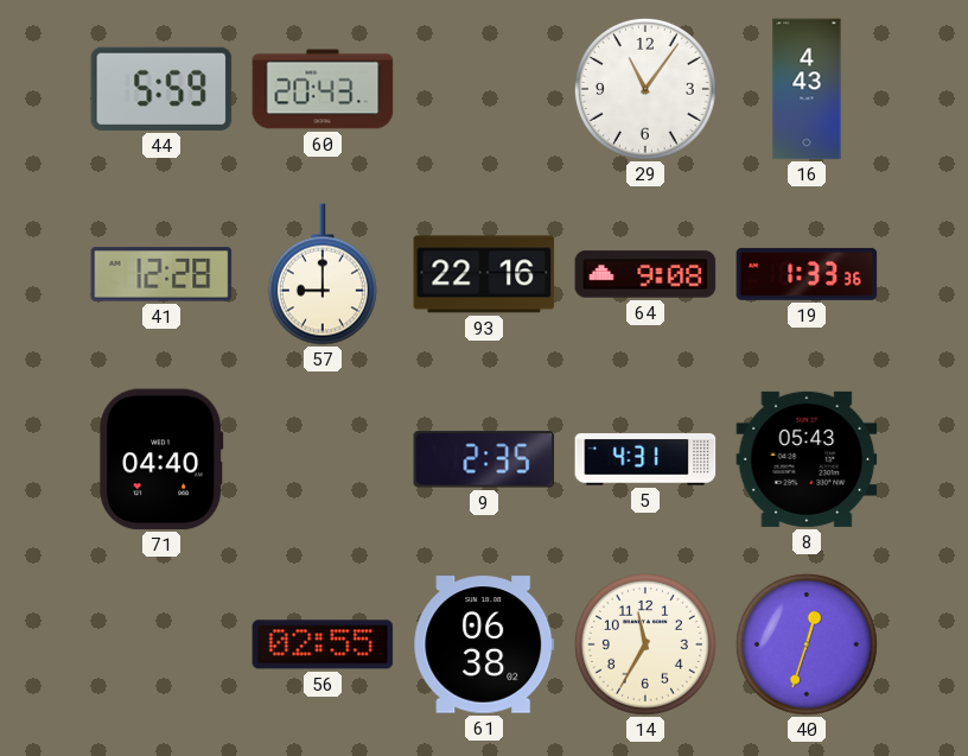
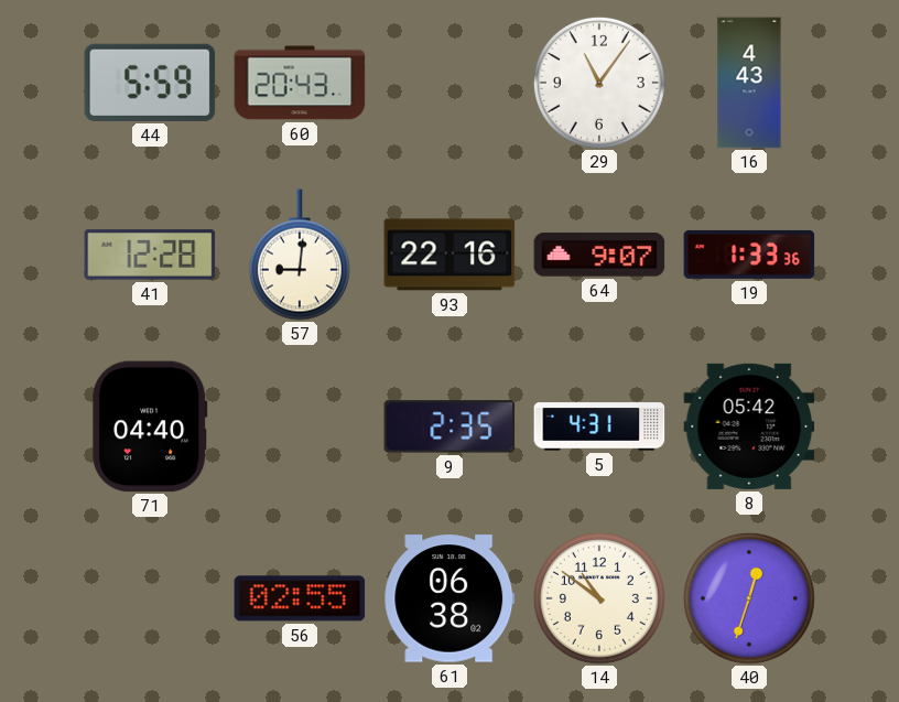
57: 9:00 -> 9:01 (300, 255)
64: 9:08 -> 9:07 (599, 255)
8: 05:43 -> 05:42 (749, 426)
14: 11:35 -> 10:51 (599, 598)
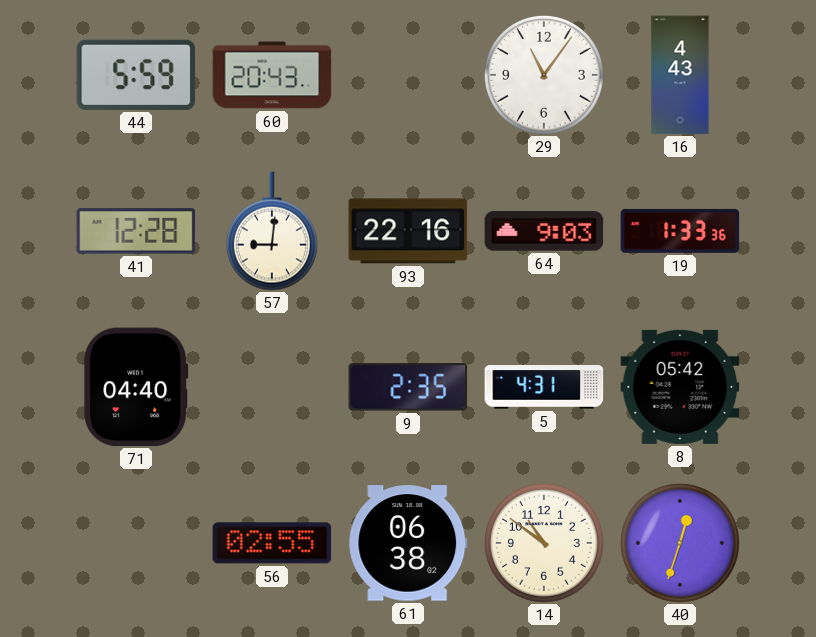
64: 9:07 -> 9:03 (544, 231)
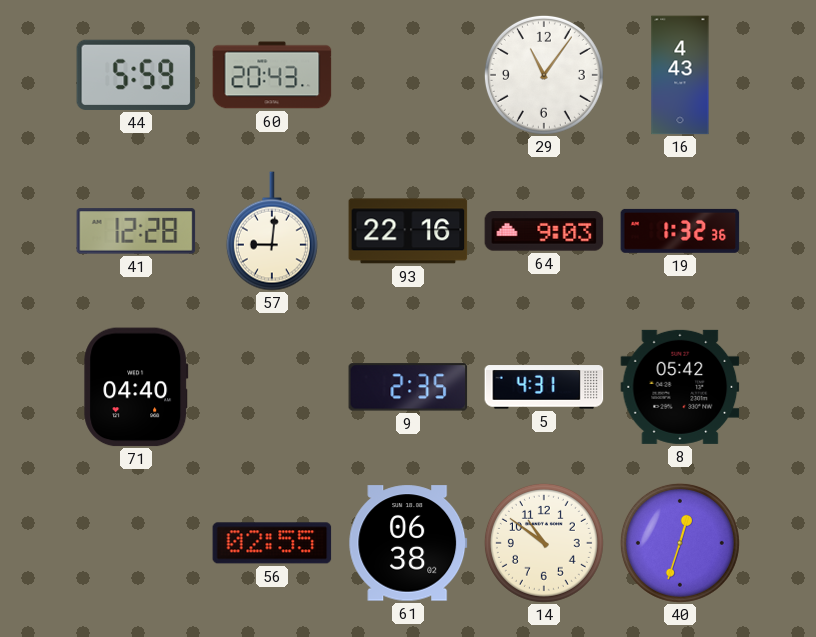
19: 1:33 -> 1:32 (680, 231)
